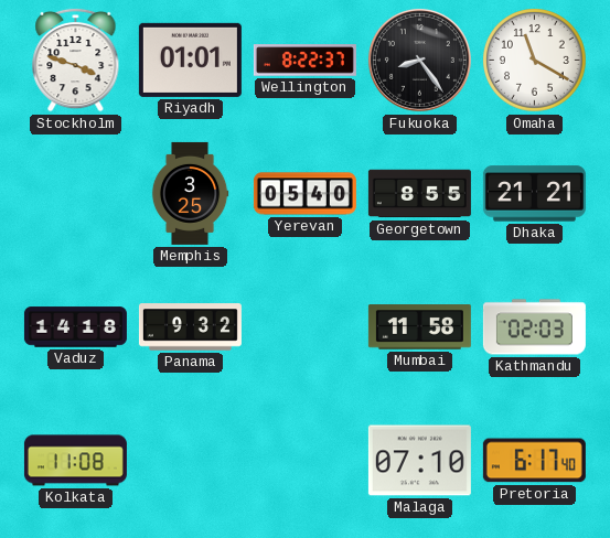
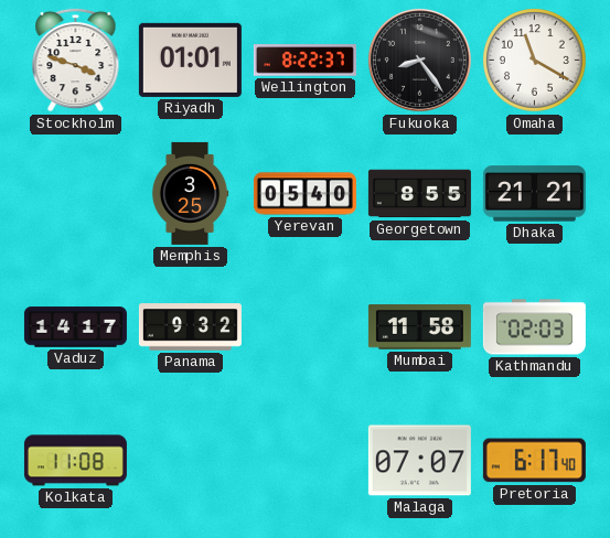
Vaduz: 14:18 -> 14:17 (75, 327)
Malaga: 07:10 -> 07:07 (419, 461)
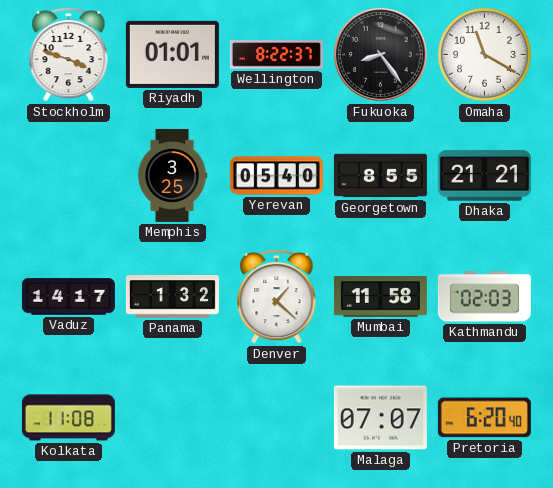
Panama: 9:32 -> 1:32 (172, 297)
Denver: none -> 1:22 (277, 296)
Pretoria: 6:17 -> 6:20 (484, 418)
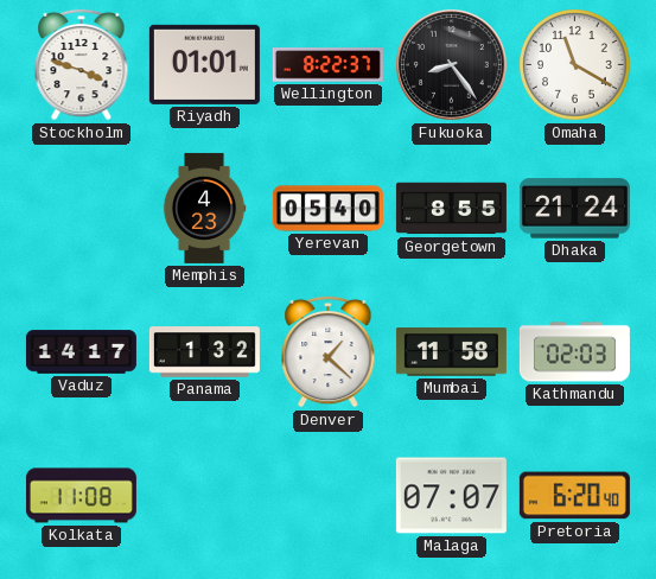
Memphis: 3:25 -> 4:23 (204, 208)
Dhaka: 21:21 -> 21:24 (574, 209)
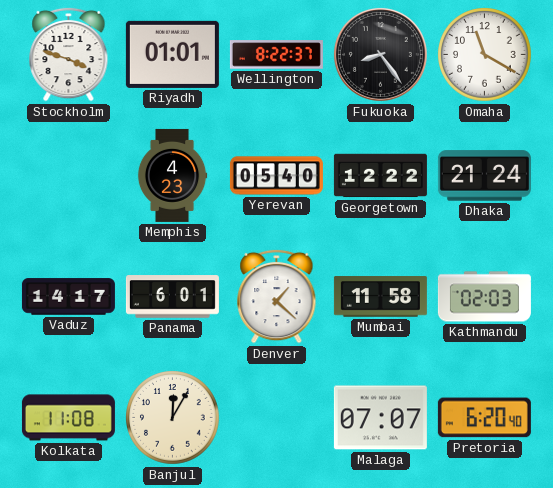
Georgetown: 8:55 -> 12:22 (380, 176)
Panama: 1:32 -> 6:01 (172, 297)
Banjul: none -> 12:05 (173, 418)
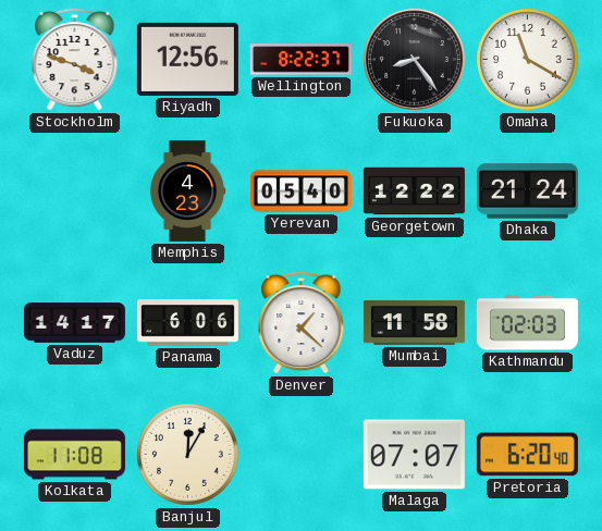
Riyadh: 01:01 -> 12:56 (187, 59)
Panama: 6:01 -> 6:06 (187, 323)
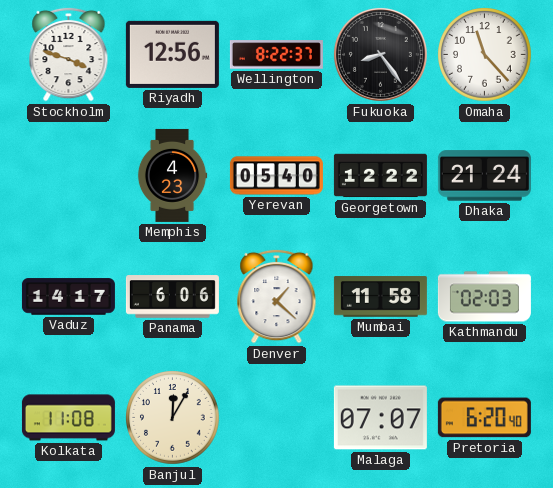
Omaha: 11:20 -> 11:23 (485, 55)
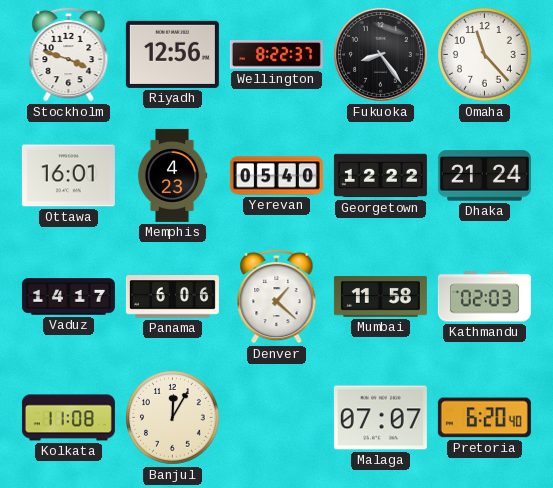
Ottawa: none -> 16:01 (68, 176)
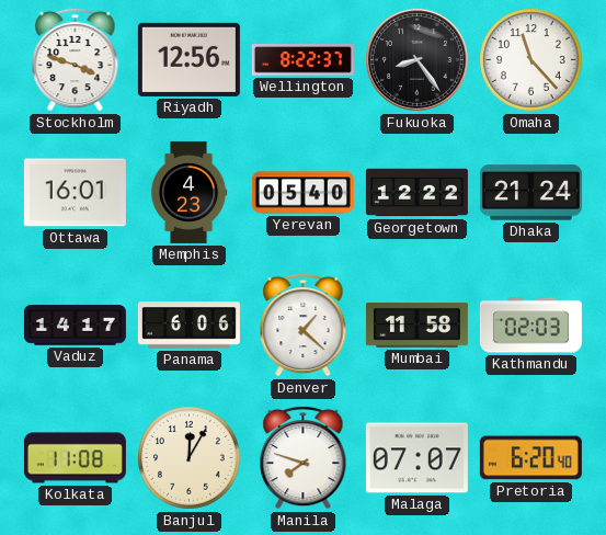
Manila: none -> 7:48 (304, 457)
